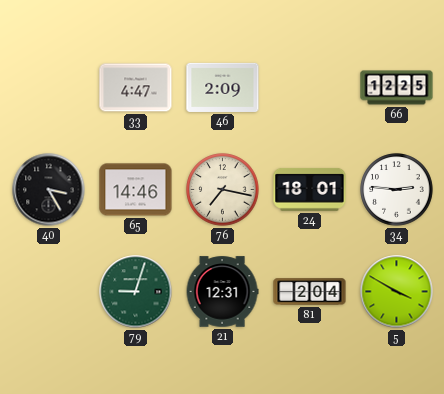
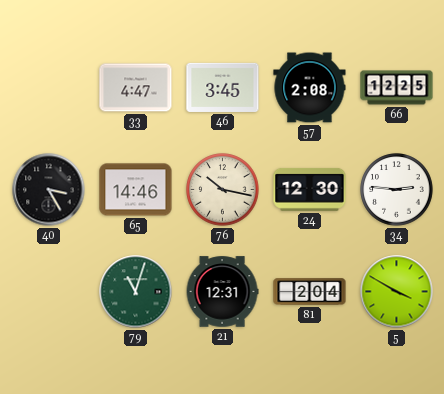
46: 2:09 -> 3:45 (223, 87)
57: none -> 2:08 (310, 88)
76: 7:17 -> 10:17 (223, 190)
24: 18:01 -> 12:30 (310, 189)
79: 9:03 -> 11:03 (136, 292)
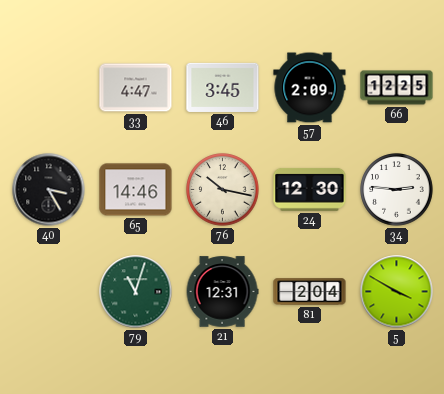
57: 2:08 -> 2:09 (310, 88)
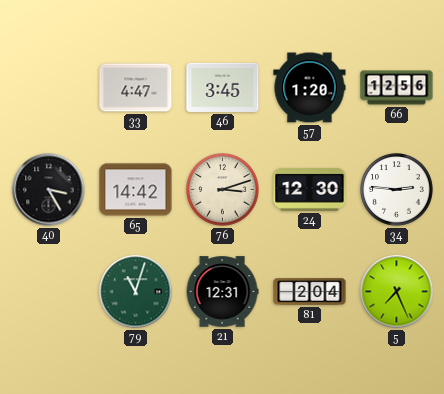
57: 2:09 -> 1:20 (310, 88)
66: 12:25 -> 12:56 (397, 88)
65: 14:46 -> 14:42 (136, 190)
76: 10:17 -> 3:12 (223, 190)
5: 3:50 -> 7:26 (397, 292)
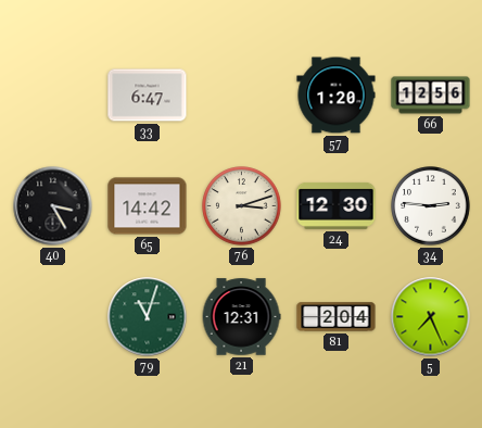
33: 4:47 -> 6:47 (148, 96)
46: 3:45 -> none (223, 87)
